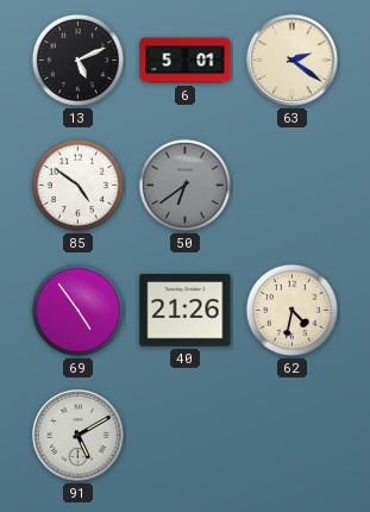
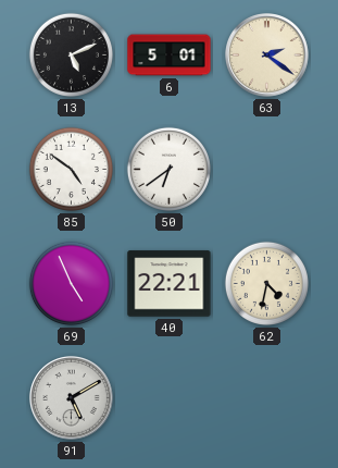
50 dial: grey -> white (168, 169)
69: 4:54 -> 4:56 (71, 283)
40: 21:26 -> 22:21 (170, 284)
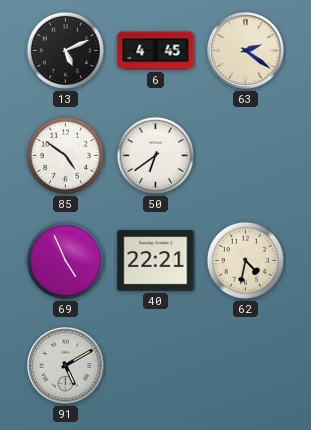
6: 5:01 -> 4:45 (156, 51)
